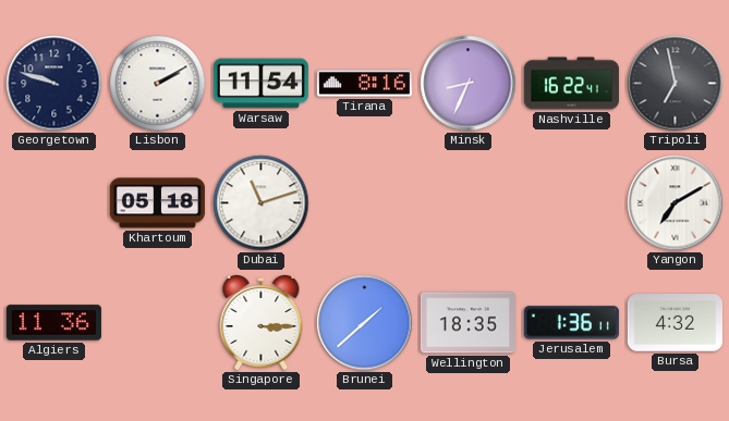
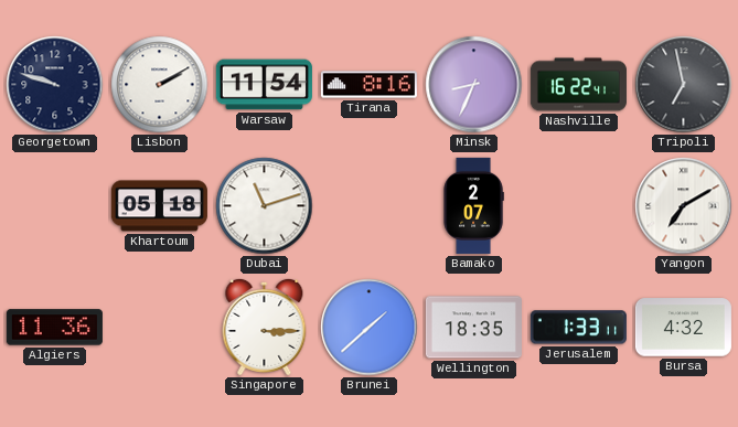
Bamako: none -> 2:07 (473, 205)
Jerusalem: 1:36 -> 1:33 (578, 328)
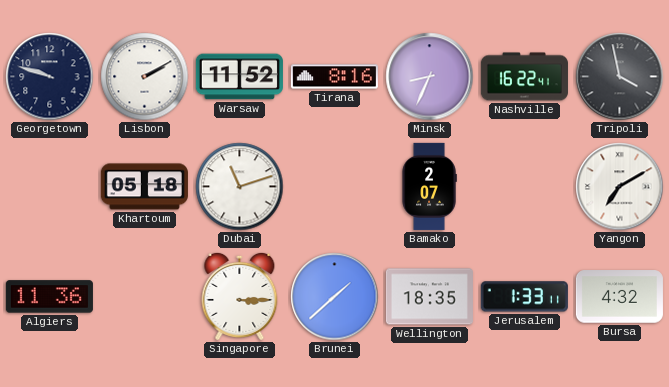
Warsaw: 11:54 -> 11:52 (239, 77)
Tripoli: 6:58 -> 3:58 (620, 77)
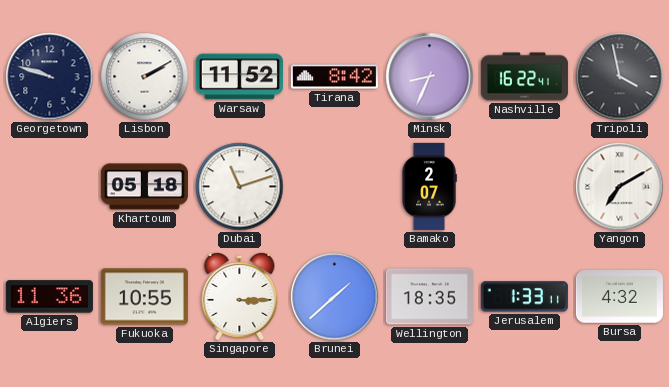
Tirana: 8:16 -> 8:42 (334, 77)
Fukuoka: none -> 10:55 (144, 297)
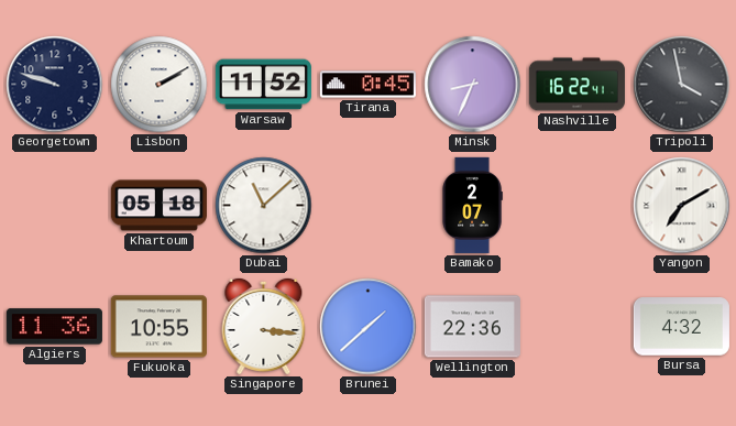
Tirana: 8:42 -> 0:45 (367, 85)
Dubai: 11:12 -> 11:08 (264, 206)
Singapore: 3:15 -> 3:16 (264, 326)
Wellington: 18:35 -> 22:36 (472, 327)
Jerusalem: 1:33 -> none (524, 297)
